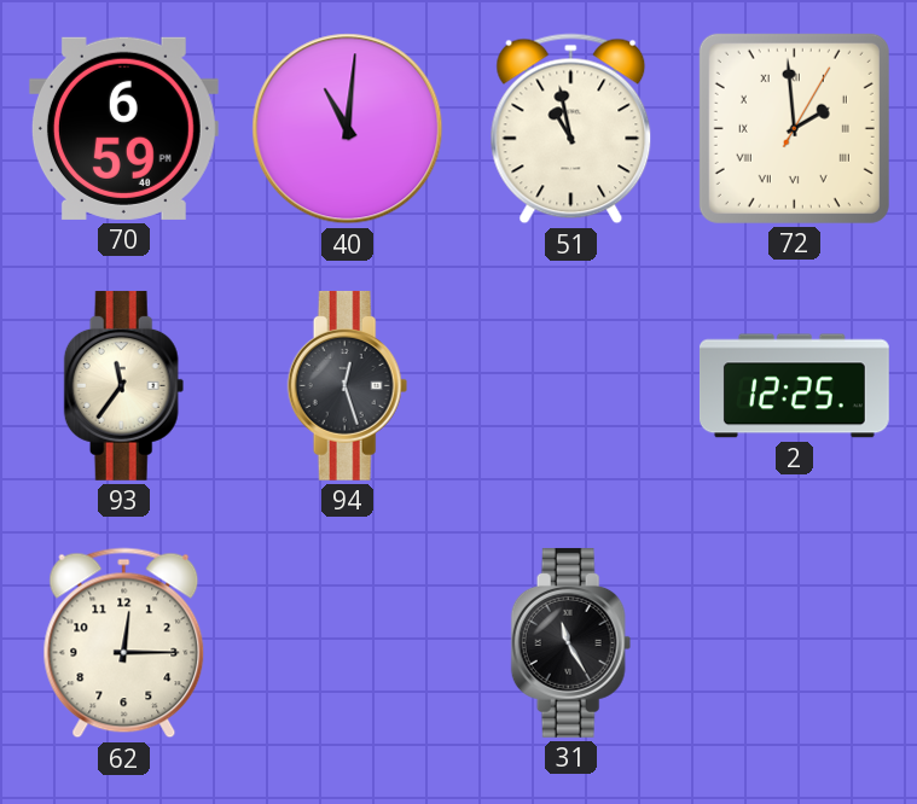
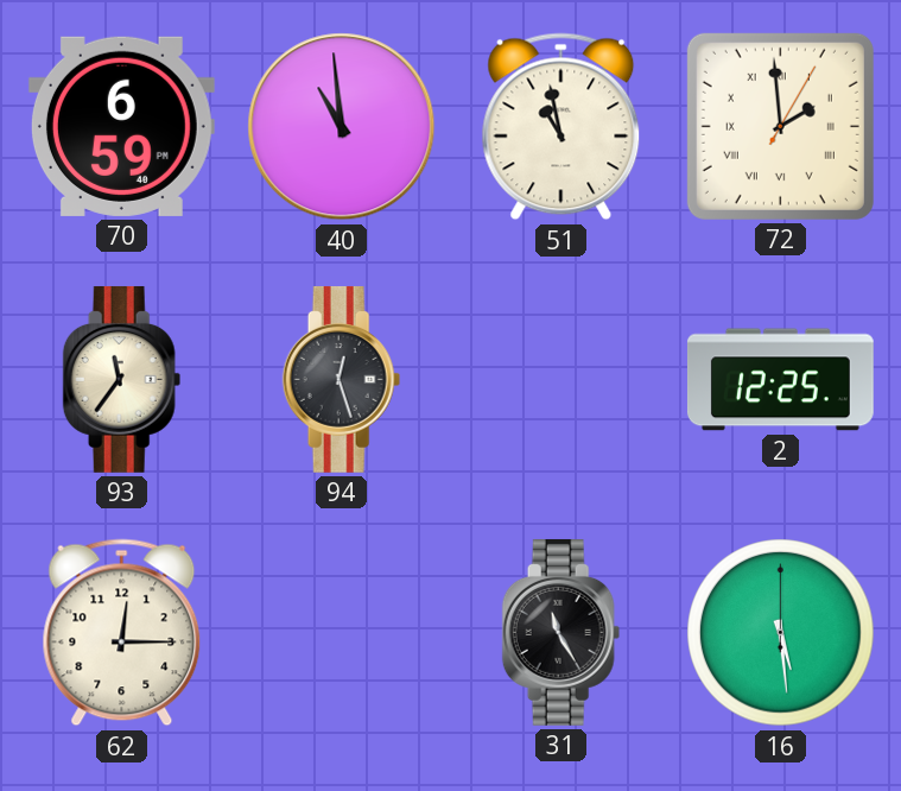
40: 11:01 -> 10:59 (342, 127)
16: none -> 5:29 (781, 633)
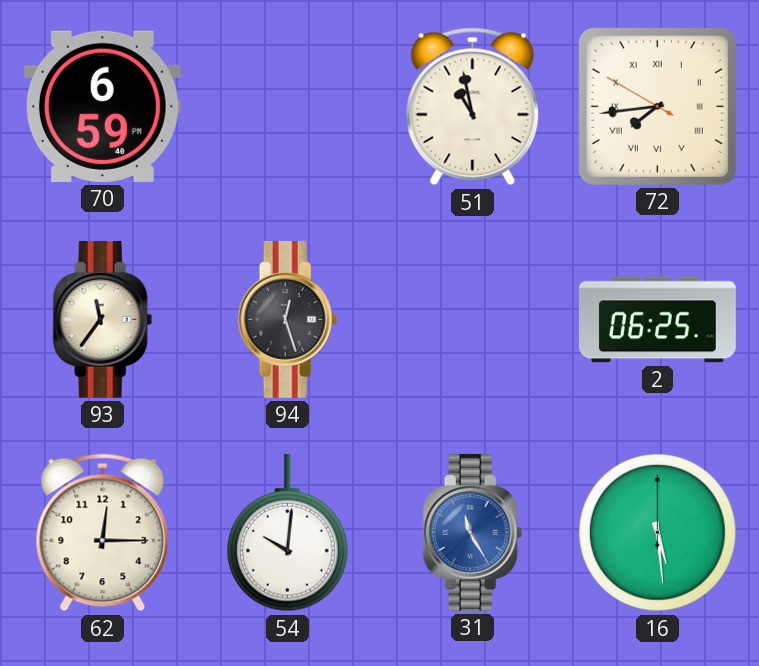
40: 10:59 -> none (342, 127)
72: 1:59 -> 7:43 (657, 106)
2: 12:25 -> 06:25 (657, 320)
54: none -> 10:01 (288, 533)
31 dial: black -> blue (473, 532)
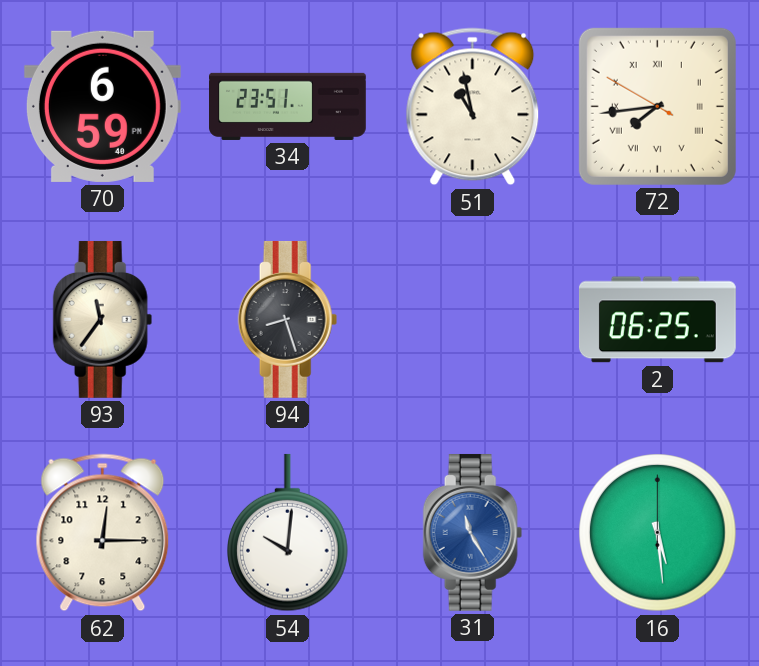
34: none -> 23:51 (288, 106)
94: 12:27 -> 8:27 (288, 319)
